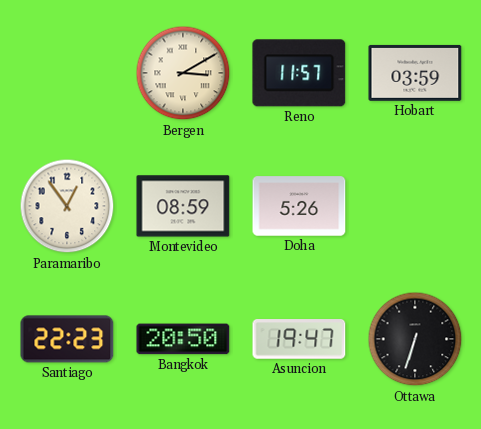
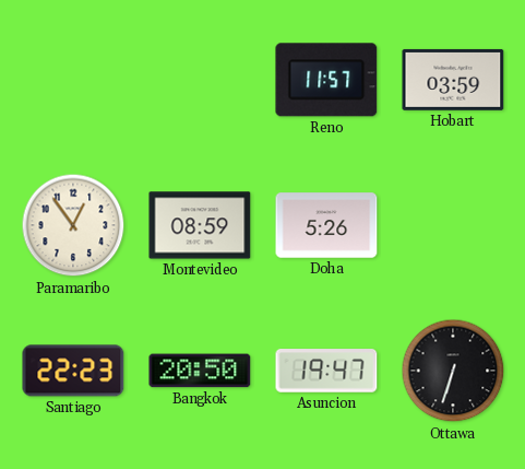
Bergen: 3:10 -> none (183, 73)
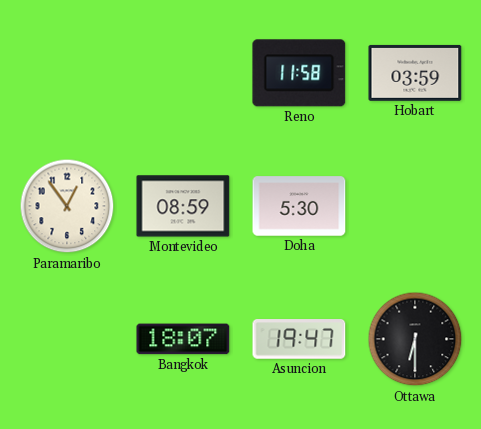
Reno: 11:57 -> 11:58 (299, 73)
Doha: 5:26 -> 5:30 (299, 206)
Santiago: 22:23 -> none (73, 371)
Bangkok: 20:50 -> 18:07 (183, 339)
Ottawa: 6:33 -> 6:30 (415, 339)
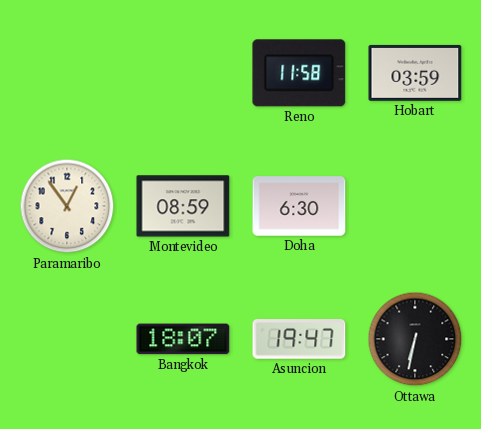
Doha: 5:30 -> 6:30 (299, 206)
Ottawa: 6:30 -> 6:32 (415, 339)
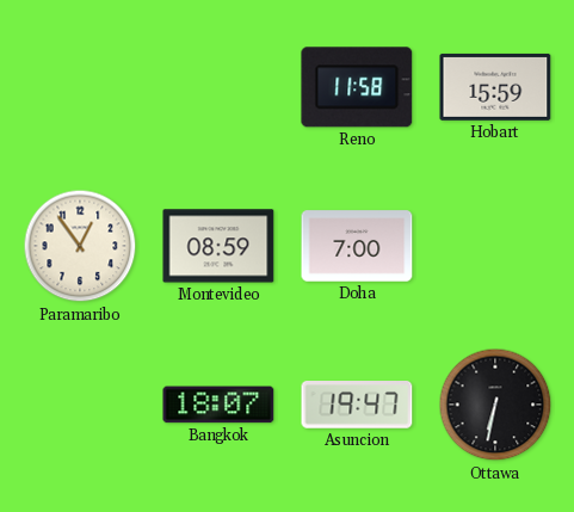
Hobart: 03:59 -> 15:59 (495, 87)
Doha: 6:30 -> 7:00 (357, 246)
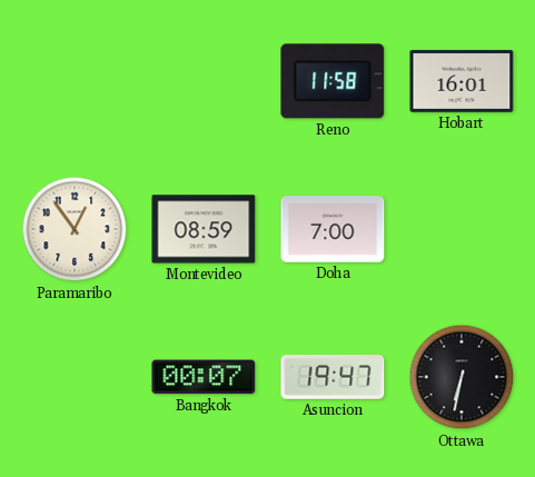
Hobart: 15:59 -> 16:01 (462, 81)
Bangkok: 18:07 -> 00:07 (204, 377)
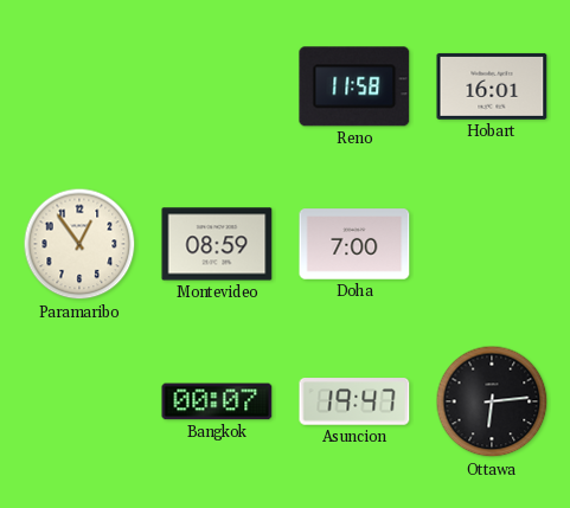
Ottawa: 6:32 -> 6:14 (492, 401)
